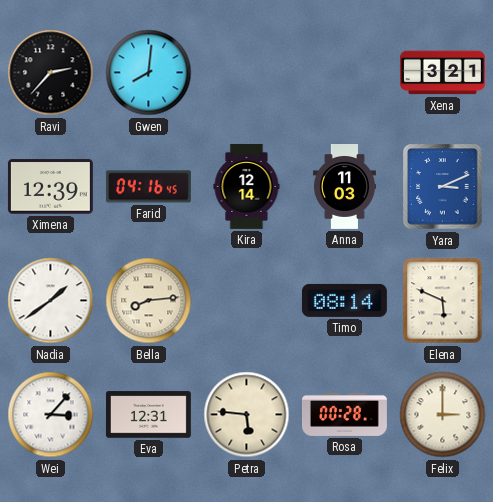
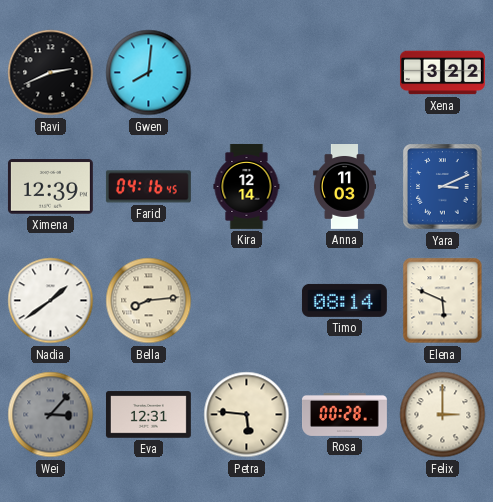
Ravi: 2:37 -> 2:41 (51, 73)
Xena: 3:21 -> 3:22 (442, 73)
Wei dial: white -> grey (51, 415)
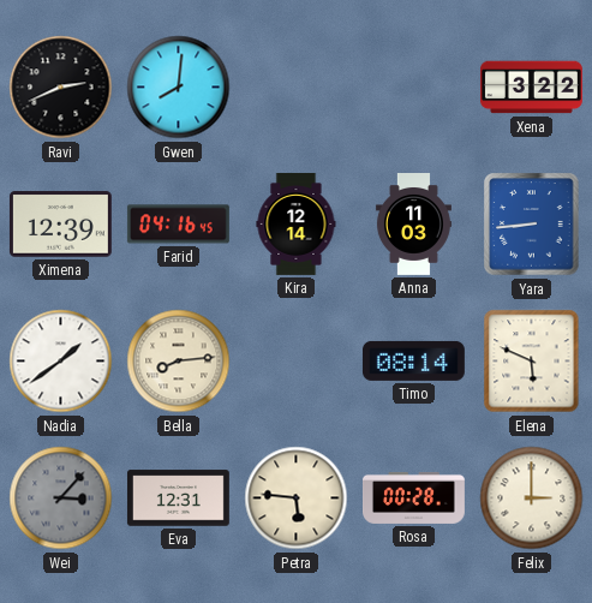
Yara: 3:11 -> 8:44 (532, 225)
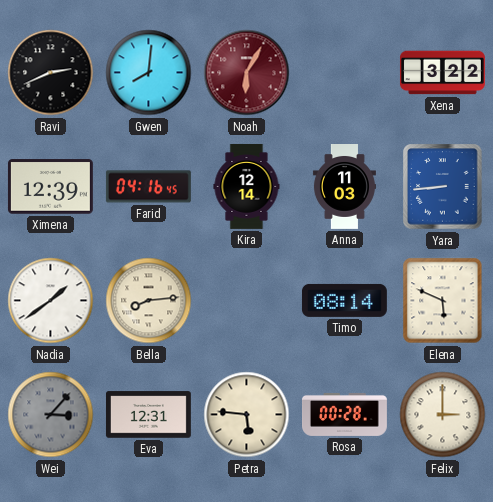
Noah: none -> 6:05 (247, 73)
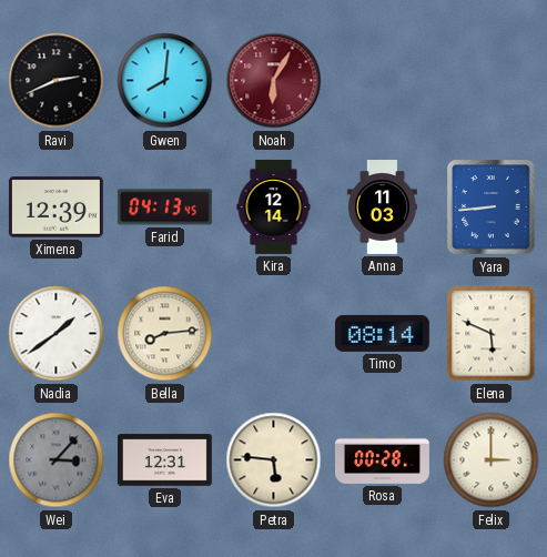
Xena: 3:22 -> none (442, 73)
Farid: 04:16 -> 04:13 (164, 207)
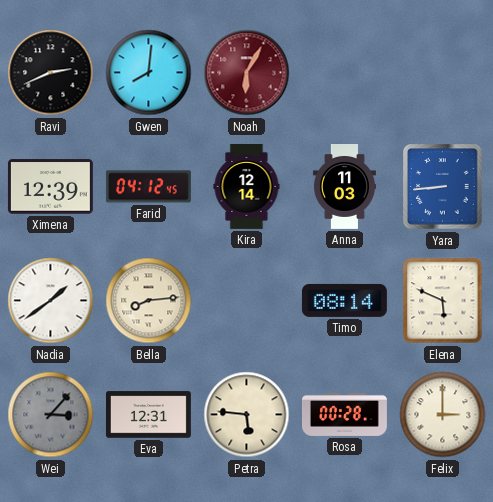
Farid: 04:13 -> 04:12 (148, 187)
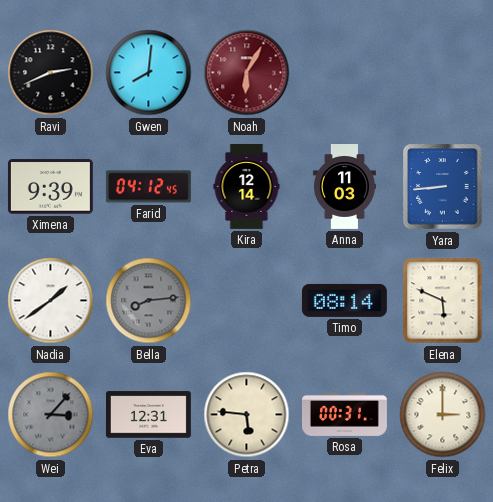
Ximena: 12:39 -> 9:39 (50, 187)
Bella dial: cream -> grey (149, 301)
Rosa: 00:28 -> 00:31 (345, 414)
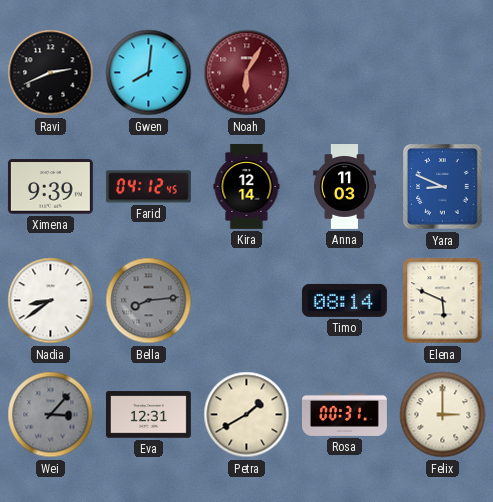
Yara: 8:44 -> 8:49 (443, 187)
Nadia: 1:39 -> 8:39 (51, 301)
Petra: 5:46 -> 1:40 (247, 415)
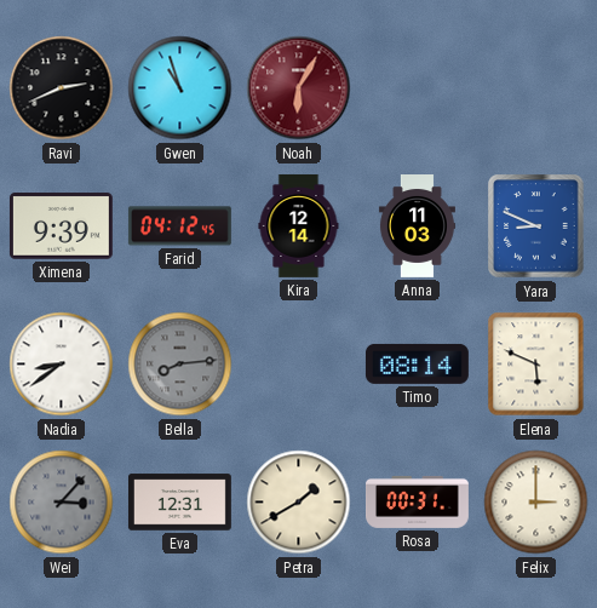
Gwen: 8:01 -> 10:57 (180, 88)
